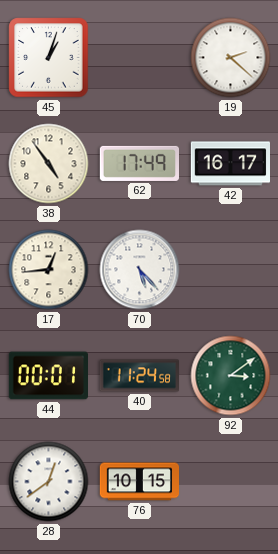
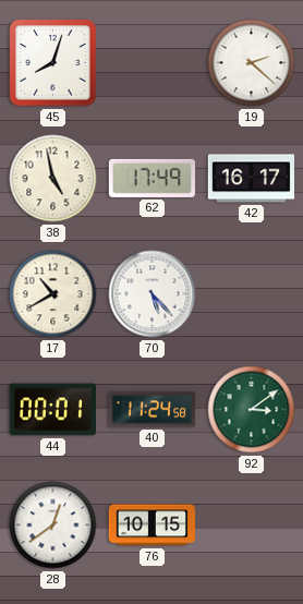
45: 1:03 -> 8:03 (53, 63)
38: 4:54 -> 4:58 (53, 179)
17: 12:44 -> 10:40 (53, 294)
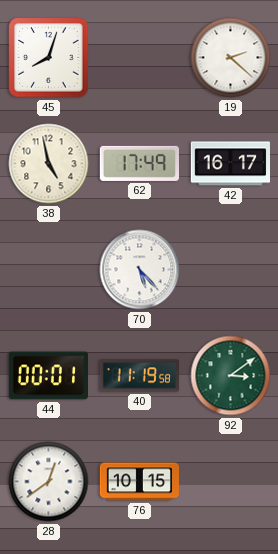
17: 10:40 -> none (53, 294)
40: 11:24 -> 11:19 (140, 376)
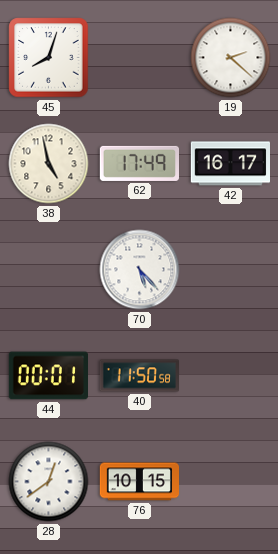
40: 11:19 -> 11:50 (140, 376)
92: 3:09 -> none (231, 376)
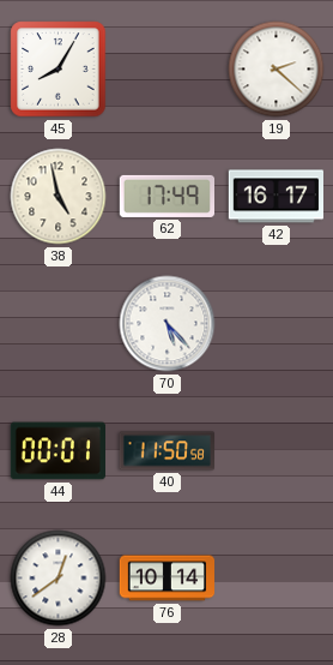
45: 8:03 -> 8:05 (59, 70)
76: 10:15 -> 10:14 (168, 579)
